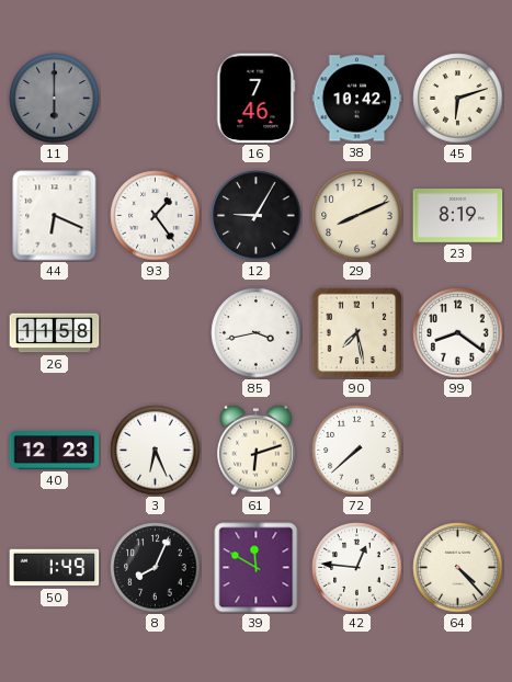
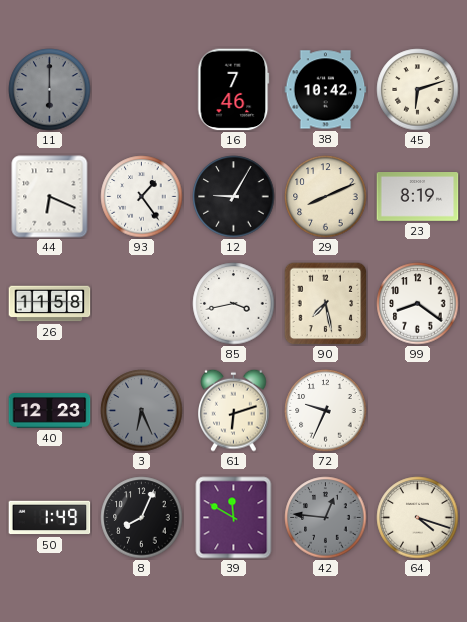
3 dial: white -> grey (142, 411)
72: 7:38 -> 9:34 (326, 411)
42 dial: white -> grey (326, 518)
64: 4:23 -> 4:18 (418, 518)
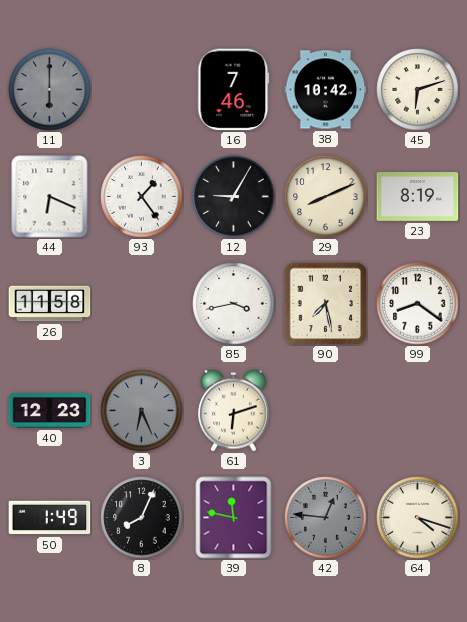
72: 9:34 -> none (326, 411)
39: 11:50 -> 11:47 (234, 518)
